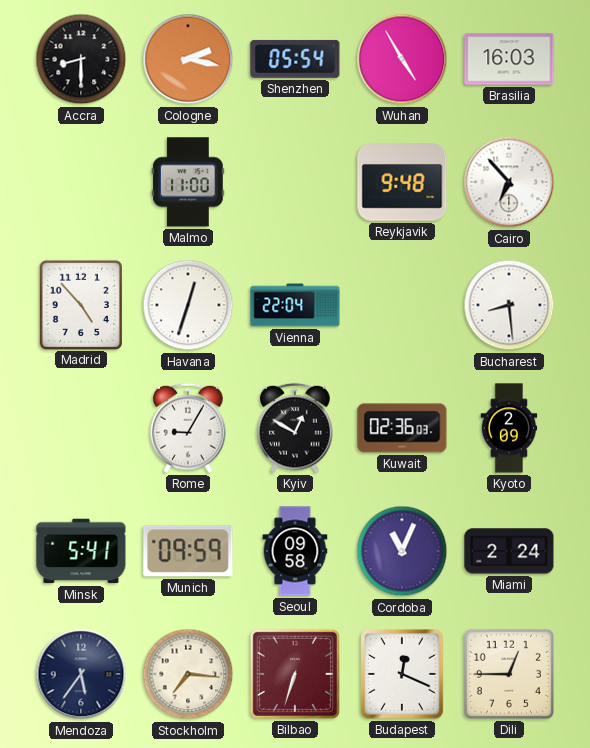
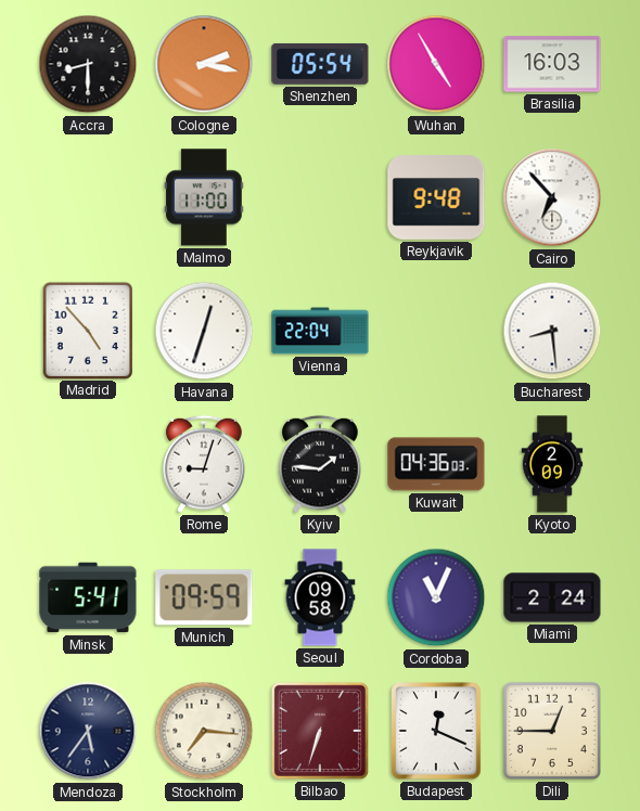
Rome: 9:05 -> 9:03 (204, 464)
Kyiv: 12:50 -> 1:46 (320, 464)
Kuwait: 02:36 -> 04:36 (436, 464)
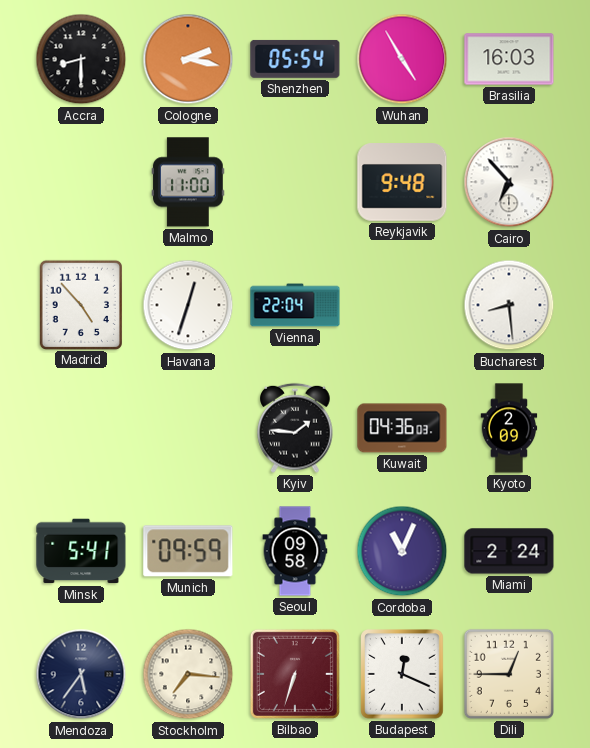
Rome: 9:03 -> none (204, 464)
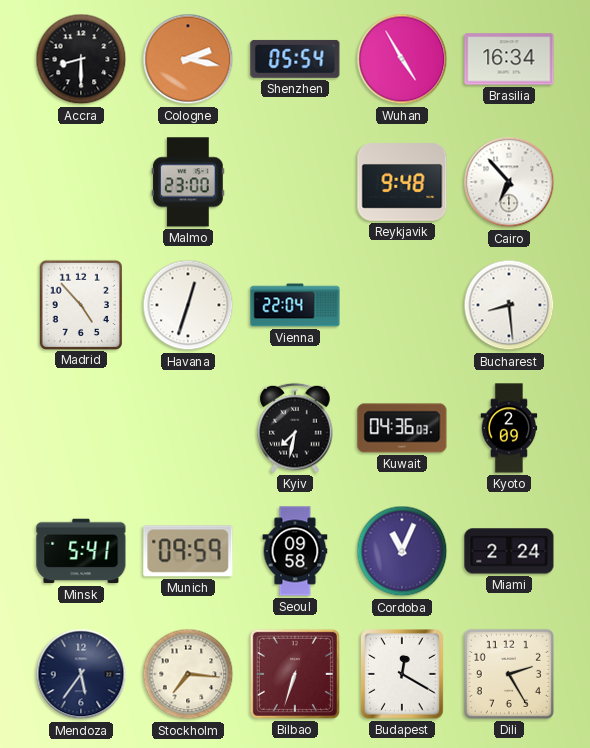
Brasilia: 16:03 -> 16:34 (509, 59)
Malmo: 11:00 -> 23:00 (188, 182)
Kyiv: 1:46 -> 7:32 (295, 428)
Budapest: 12:19 -> 12:20 (403, 675)
Dili: 12:45 -> 2:25 (509, 674)
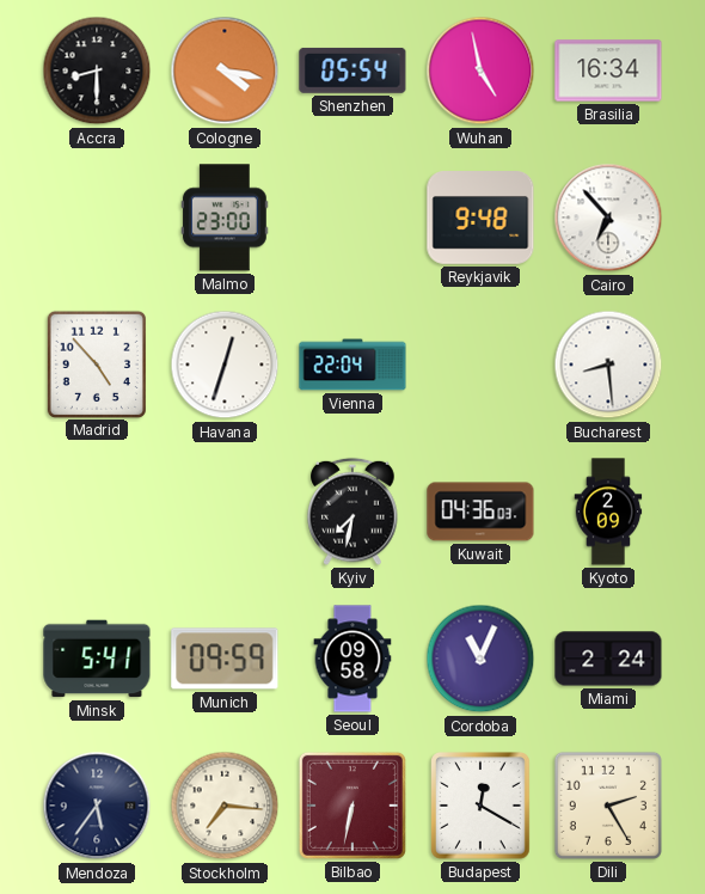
Cologne: 2:17 -> 4:17 (225, 71)
Wuhan: 4:55 -> 4:58 (480, 71)
Bilbao: 6:33 -> 6:32 (352, 806)
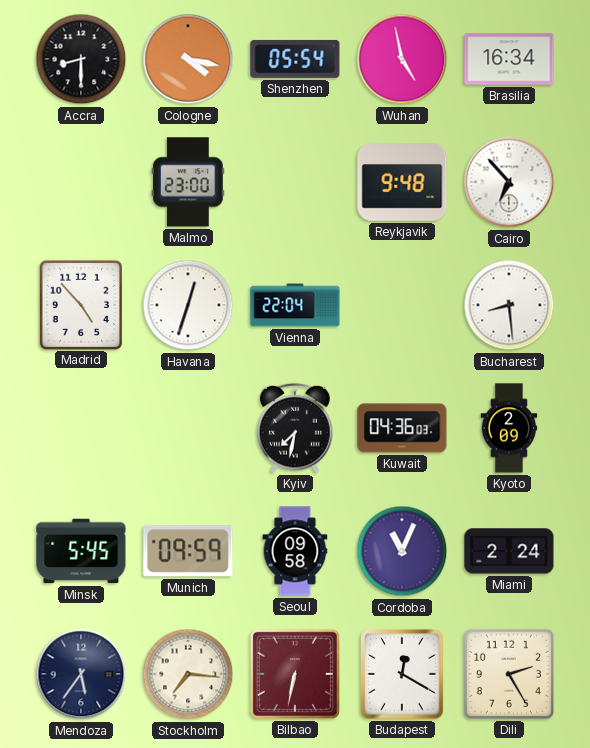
Minsk: 5:41 -> 5:45 (81, 551)
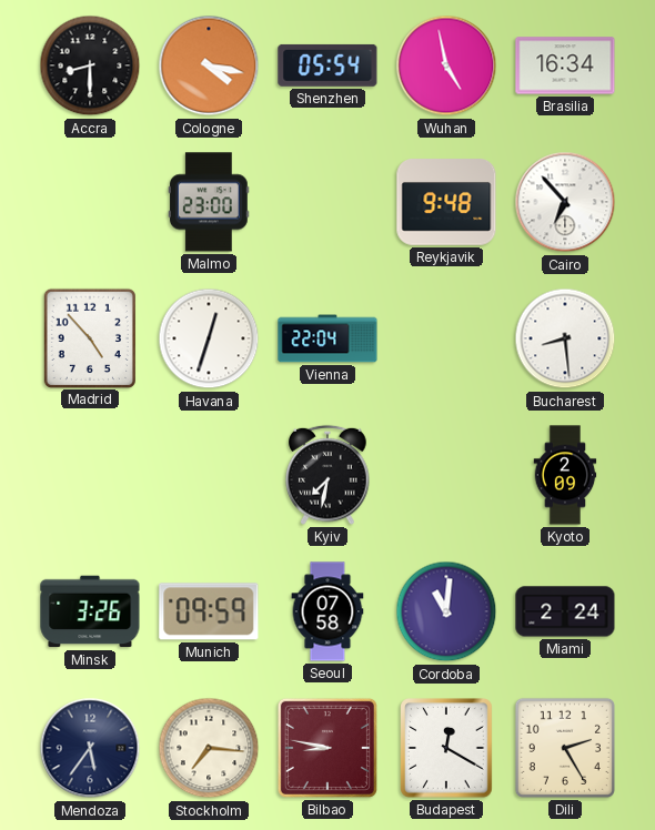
Kuwait: 04:36 -> none (402, 428)
Minsk: 5:45 -> 3:26 (90, 611)
Seoul: 09:58 -> 07:58 (327, 611)
Cordoba: 11:04 -> 11:01 (446, 611)
Bilbao: 6:32 -> 8:47 (327, 748)
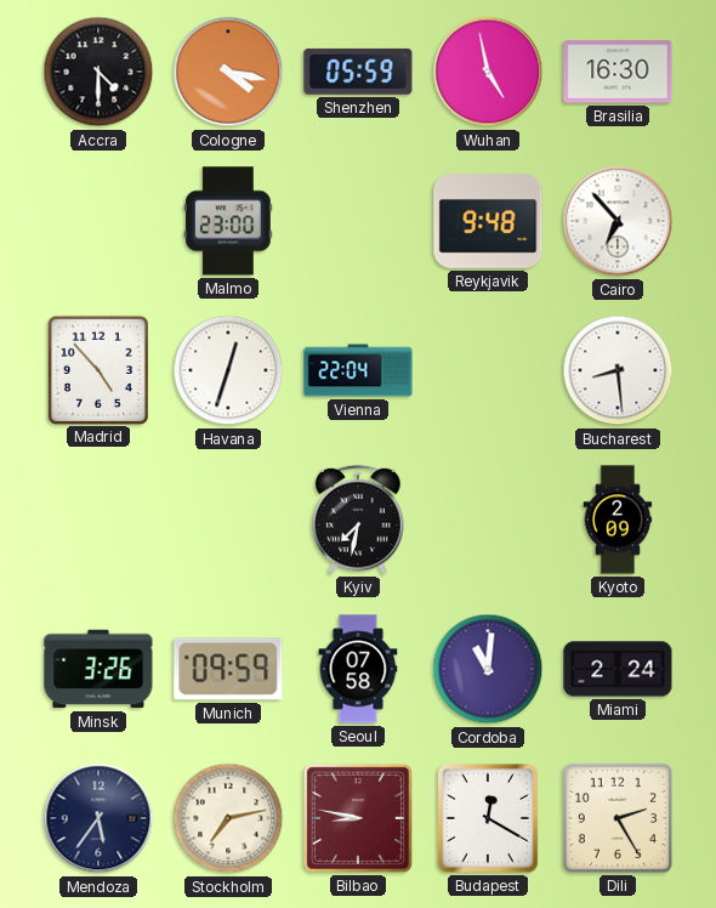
Accra: 8:30 -> 4:30 (98, 72)
Shenzhen: 05:54 -> 05:59 (358, 72)
Brasilia: 16:34 -> 16:30 (618, 72)
Stockholm: 7:16 -> 7:13 (228, 818)
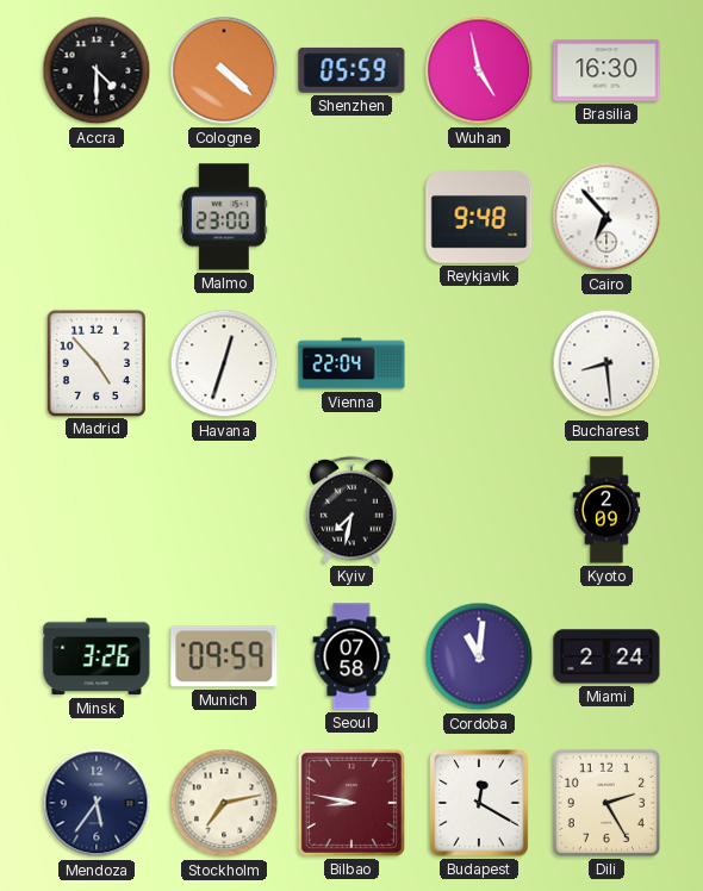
Cologne: 4:17 -> 4:22 (224, 70)
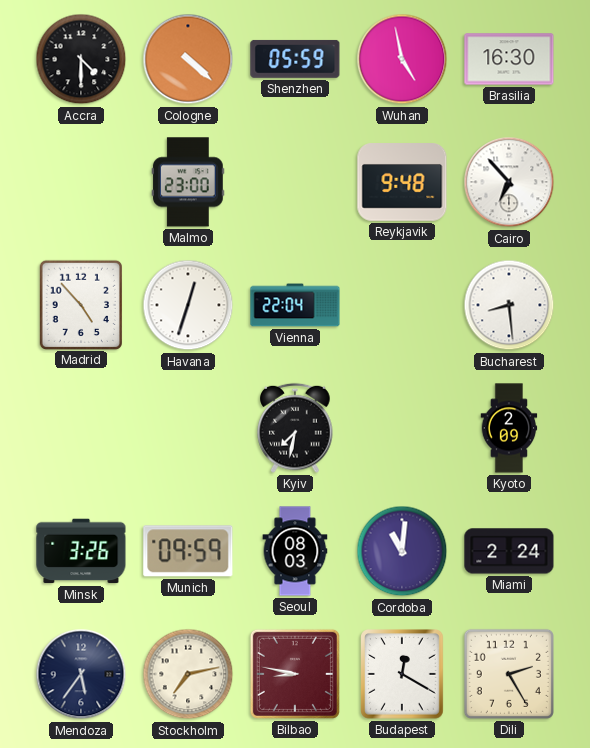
Seoul: 07:58 -> 08:03 (295, 551)
